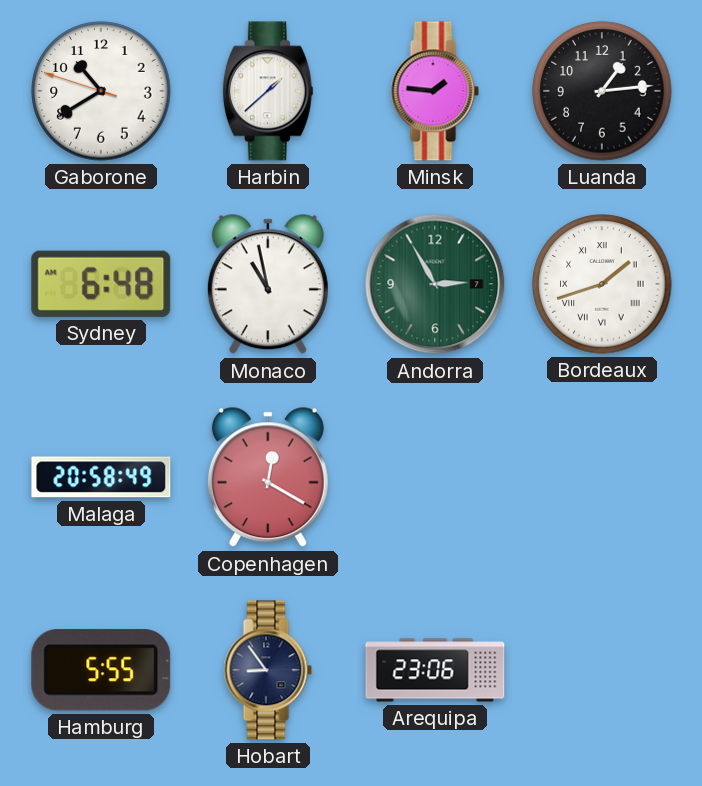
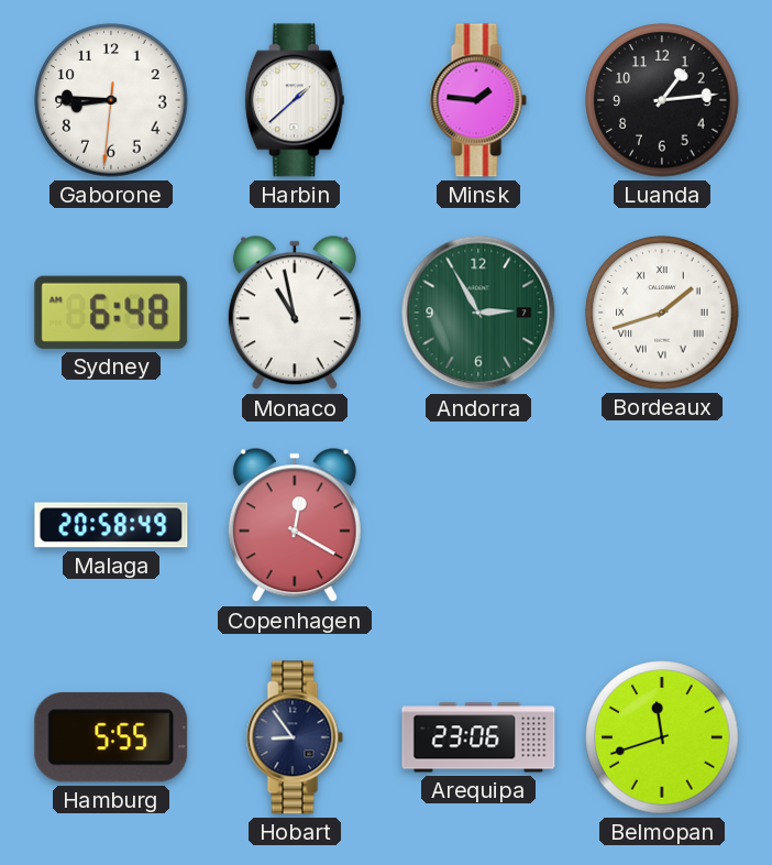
Gaborone: 10:39 -> 8:45 (111, 100)
Belmopan: none -> 11:42 (662, 737)
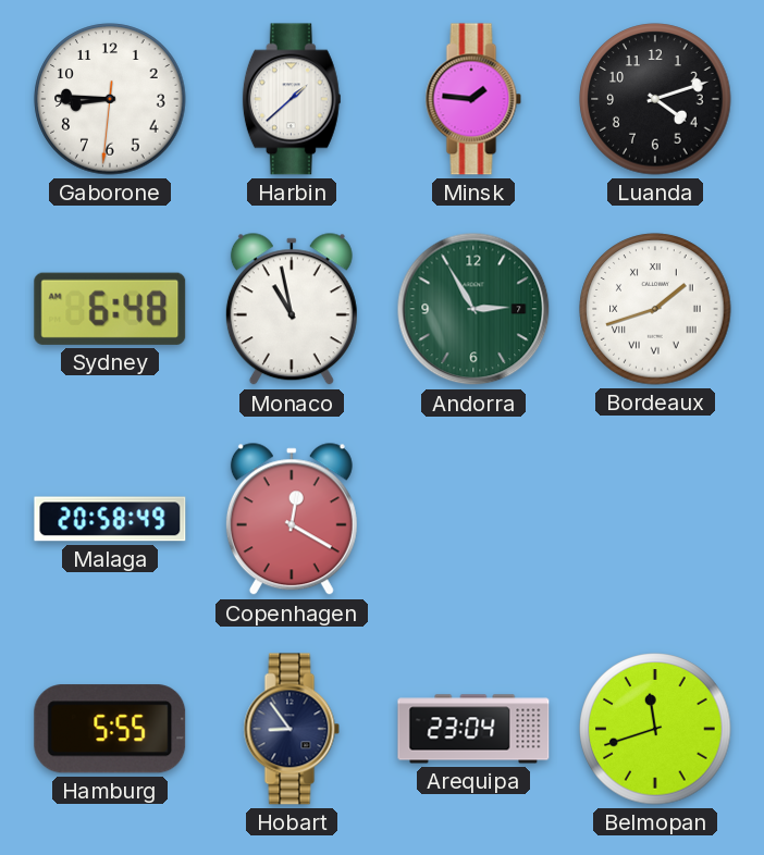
Luanda: 1:14 -> 4:12 (655, 99)
Arequipa: 23:06 -> 23:04 (473, 729)
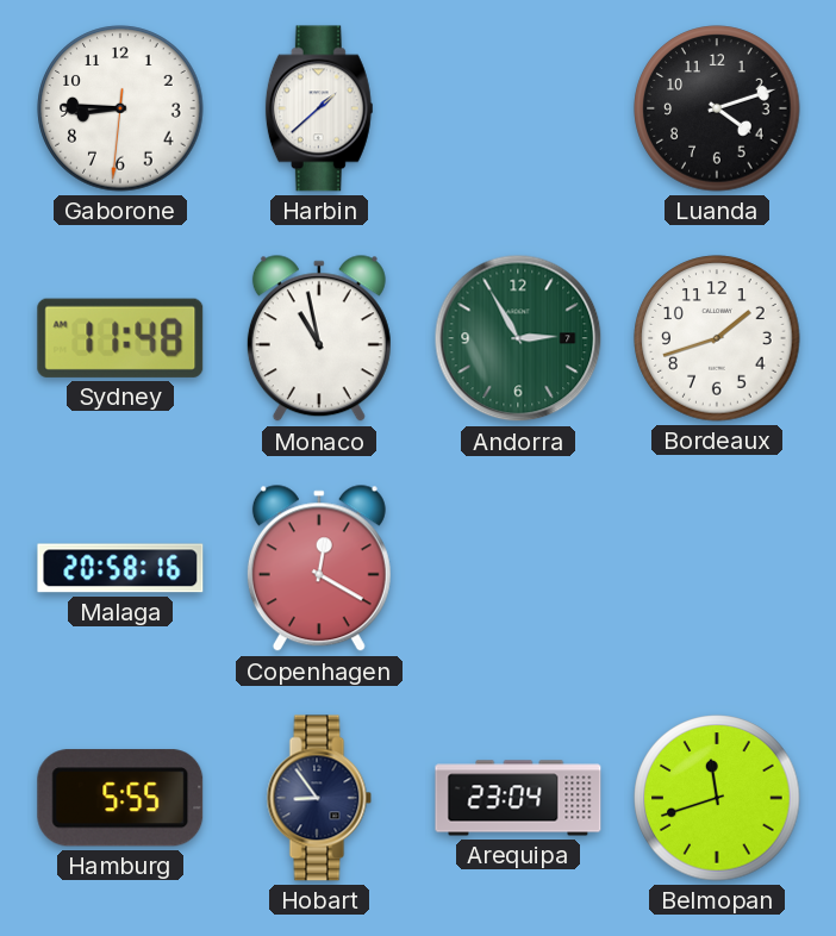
Minsk: 1:46 -> none (473, 99)
Sydney: 6:48 -> 11:48 (120, 338)
Bordeaux numerals: Roman -> Arabic (717, 338)
Malaga: 20:58:49 -> 20:58:16 (120, 568)
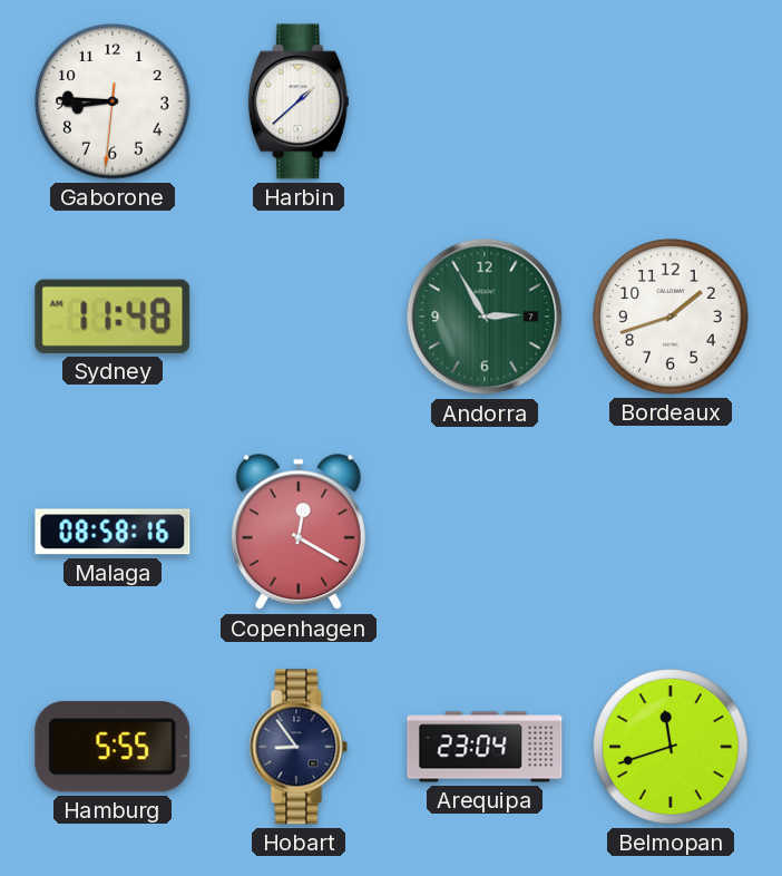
Luanda: 4:12 -> none (717, 108)
Monaco: 10:58 -> none (319, 339)
Malaga: 20:58 -> 08:58 (113, 532)
